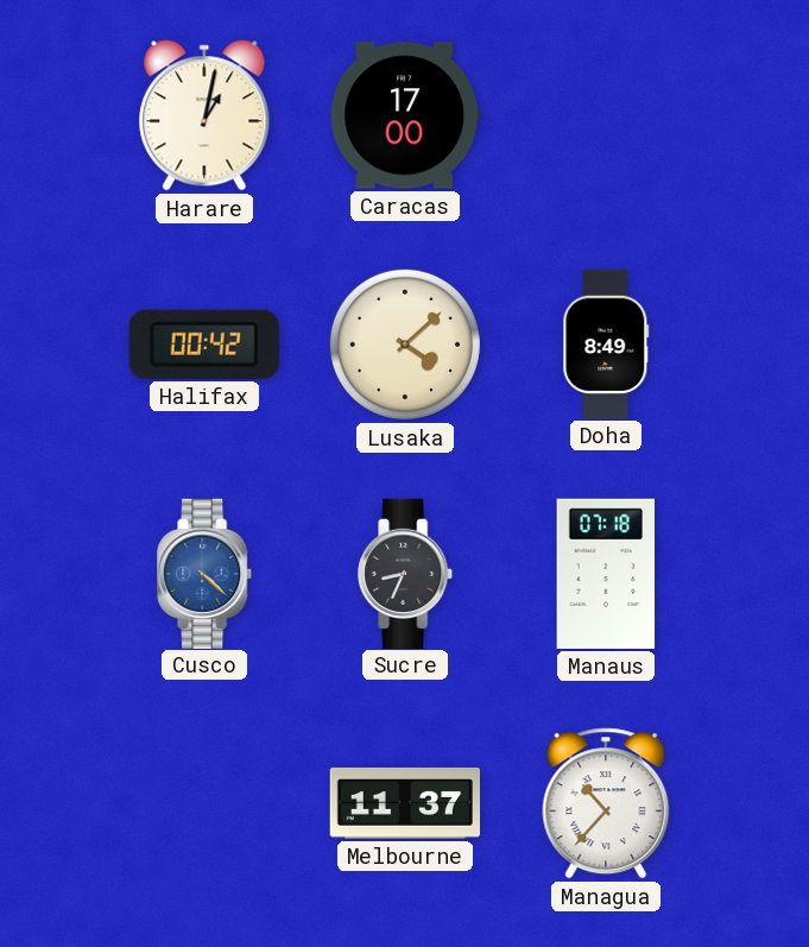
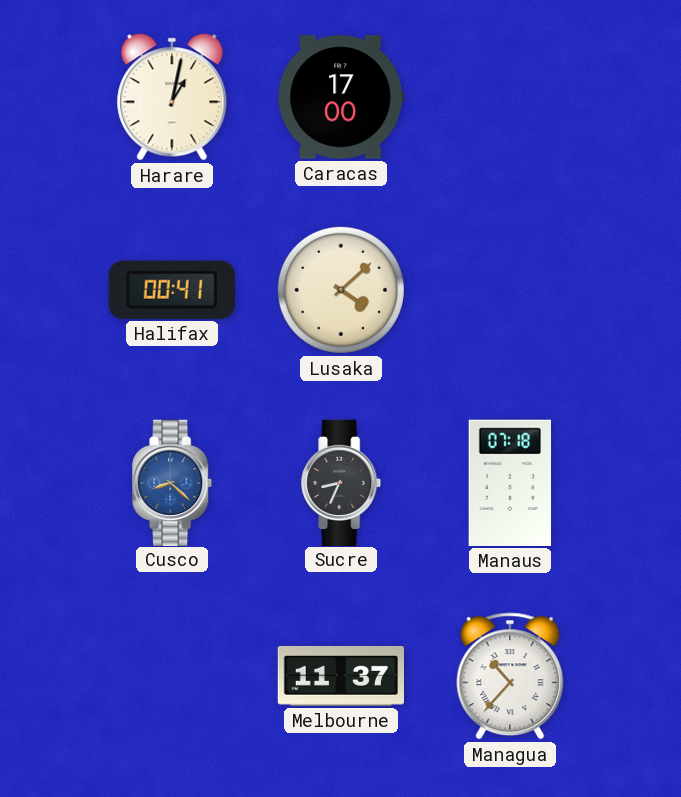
Halifax: 00:42 -> 00:41 (172, 290)
Doha: 8:49 -> none (606, 343)
Cusco: 4:22 -> 8:22 (173, 482)
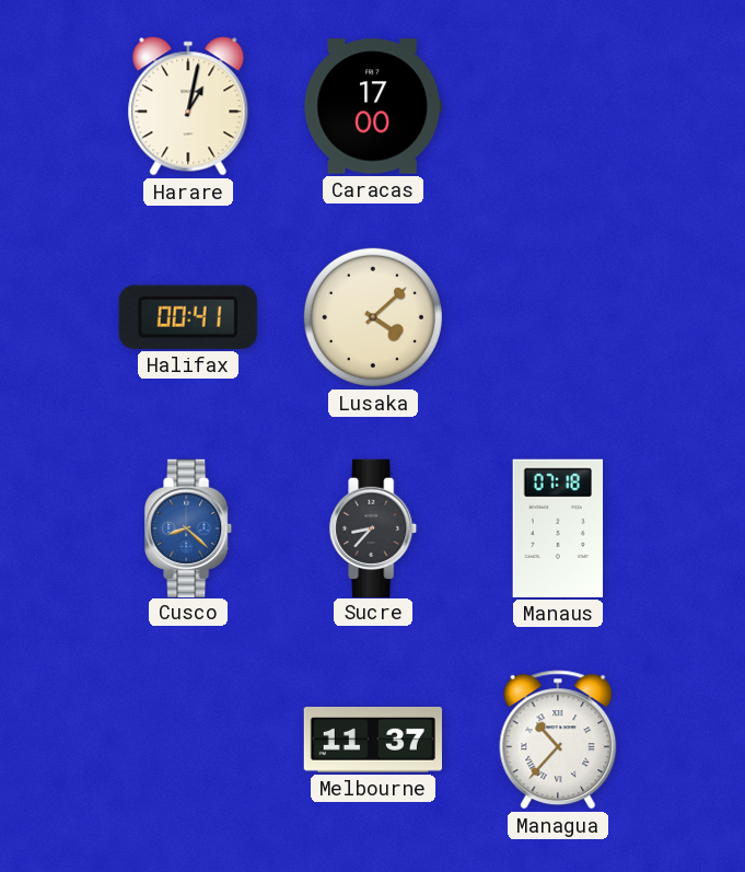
Sucre: 8:34 -> 8:37 (374, 527)
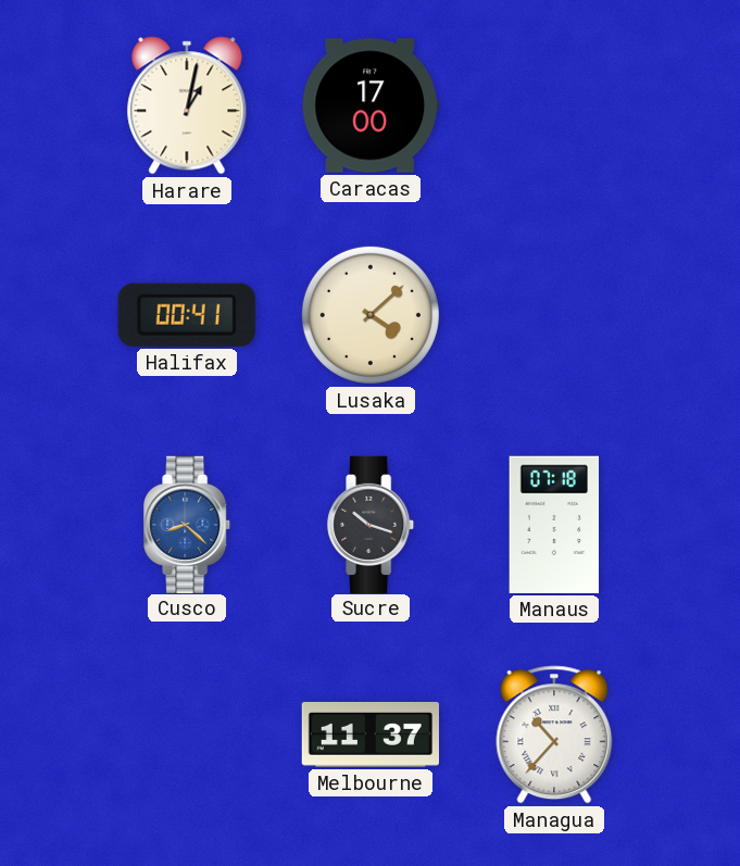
Sucre: 8:37 -> 10:18 (372, 524)
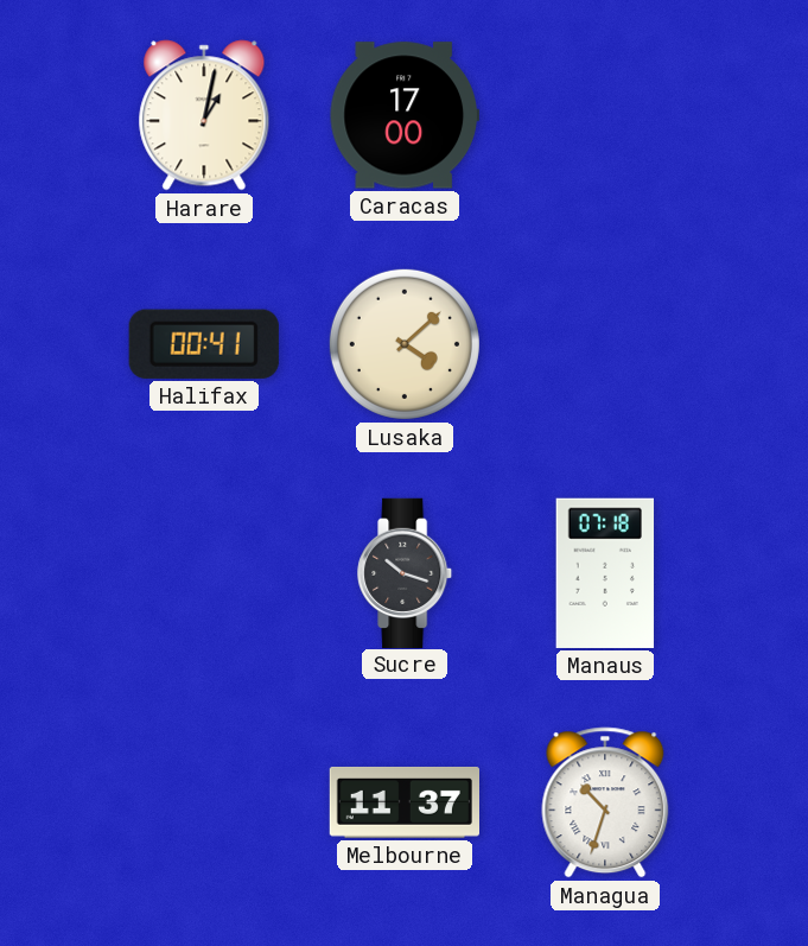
Cusco: 8:22 -> none (188, 524)
Managua: 10:37 -> 10:33 (605, 802)
